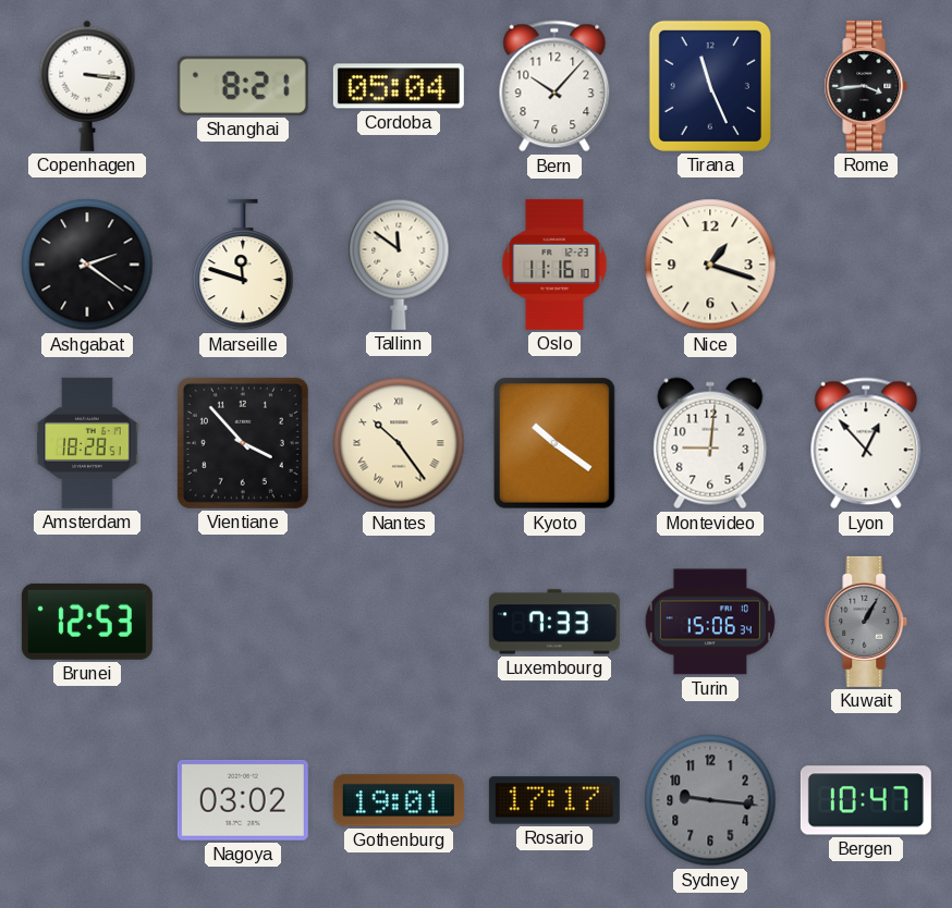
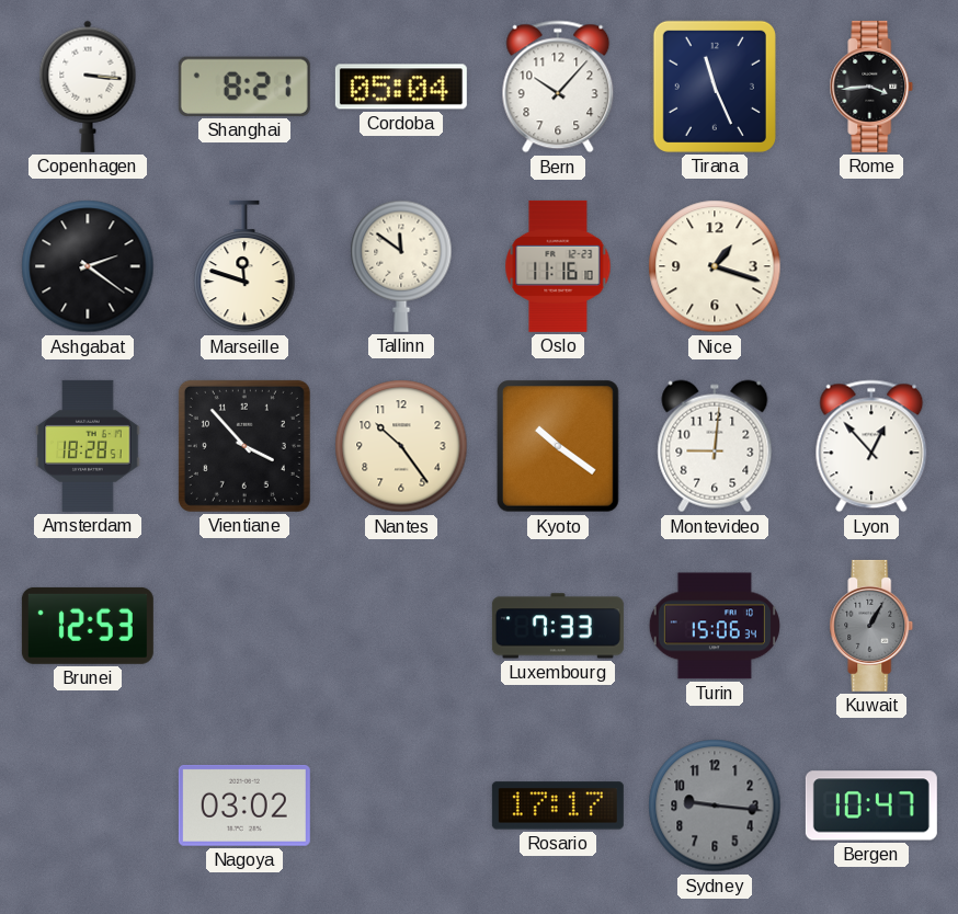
Nantes numerals: Roman -> Arabic (401, 446)
Gothenburg: 19:01 -> none (399, 800)
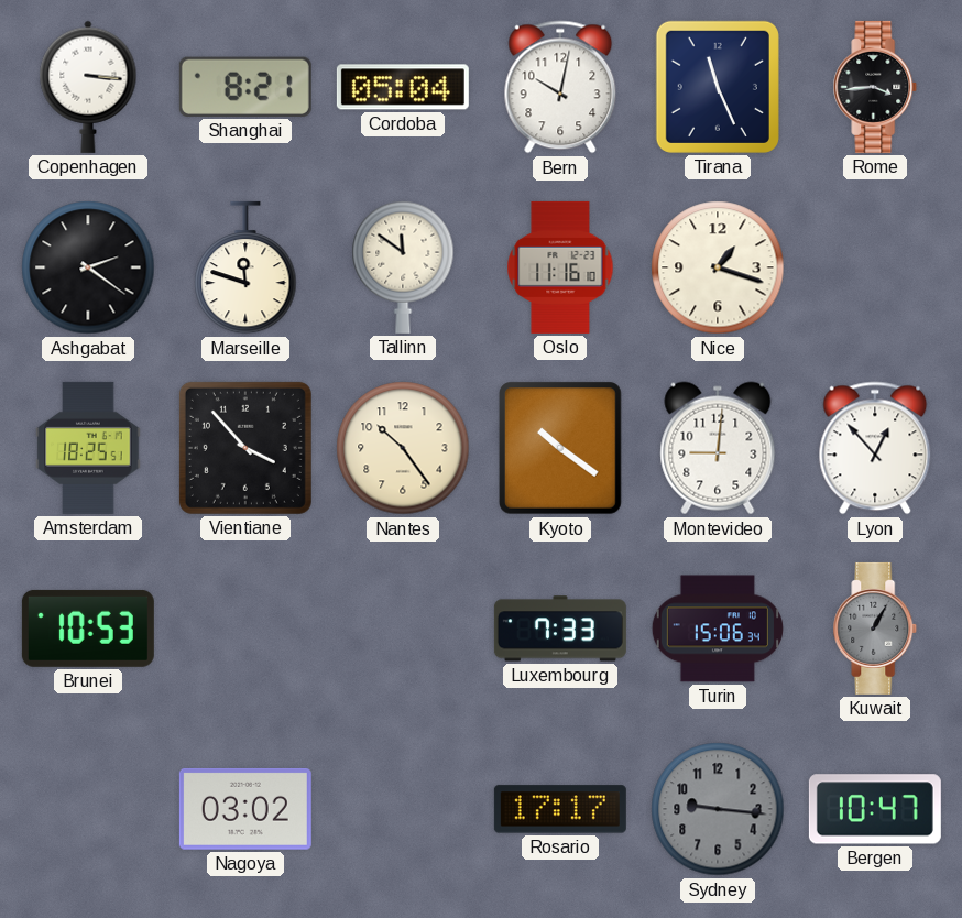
Bern: 10:07 -> 10:02 (560, 87)
Amsterdam: 18:28 -> 18:25 (88, 448)
Brunei: 12:53 -> 10:53 (88, 629)
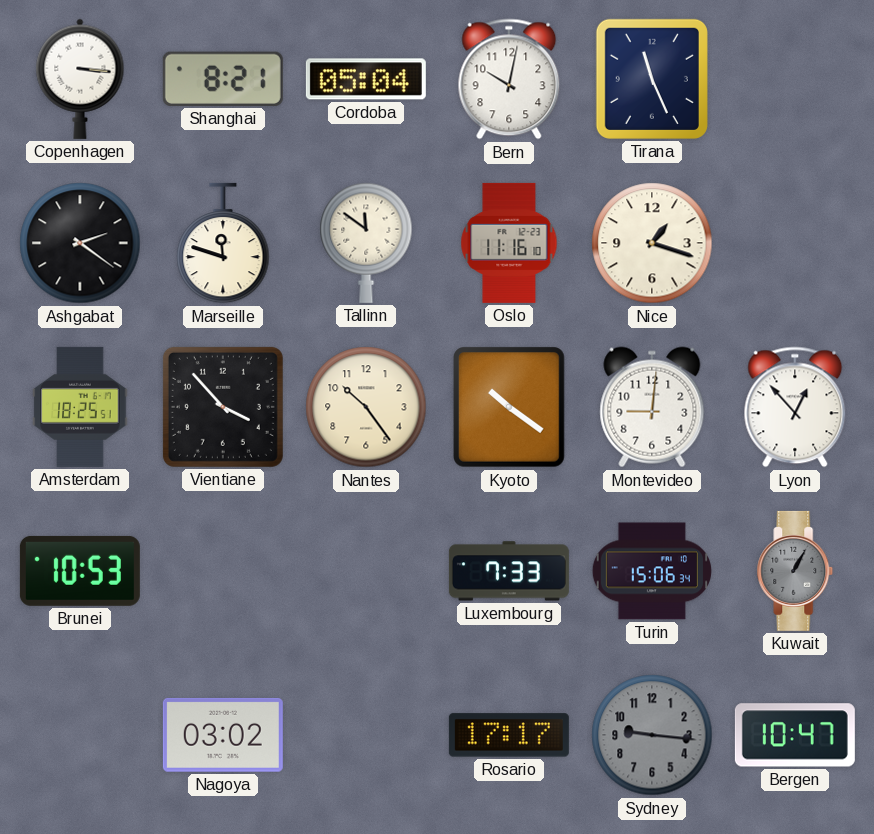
Rome: 3:44 -> none (875, 87)
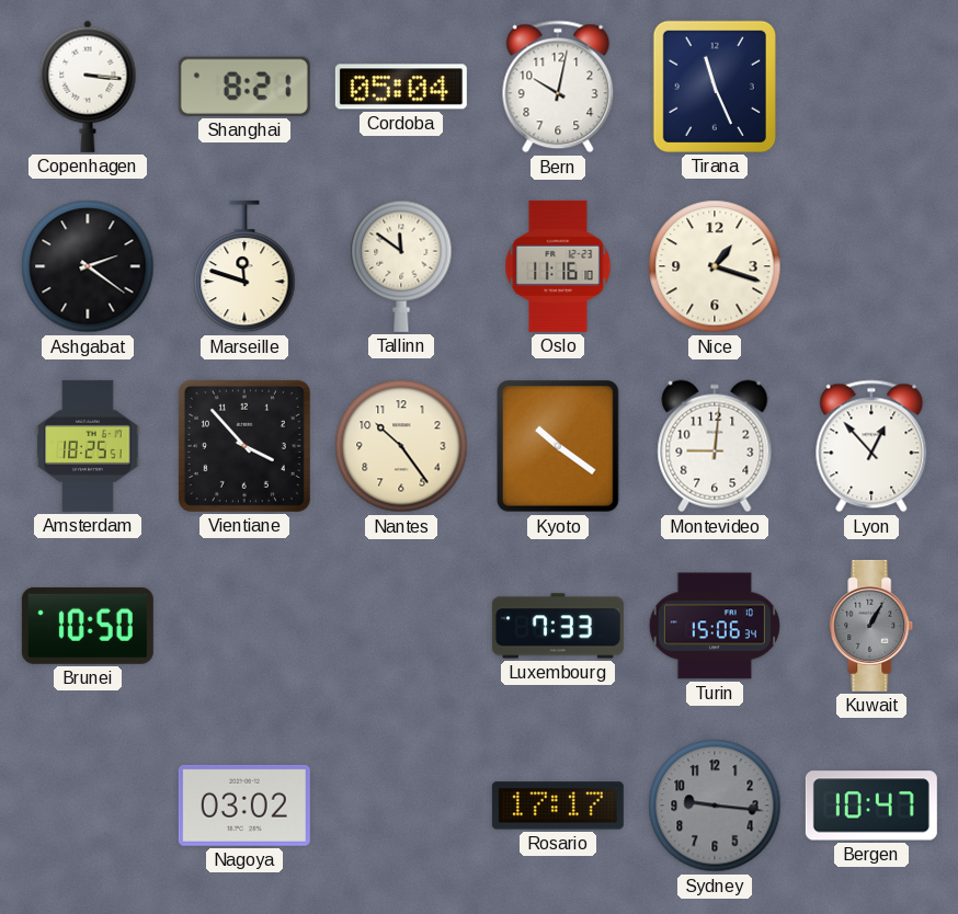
Brunei: 10:53 -> 10:50 (88, 626)
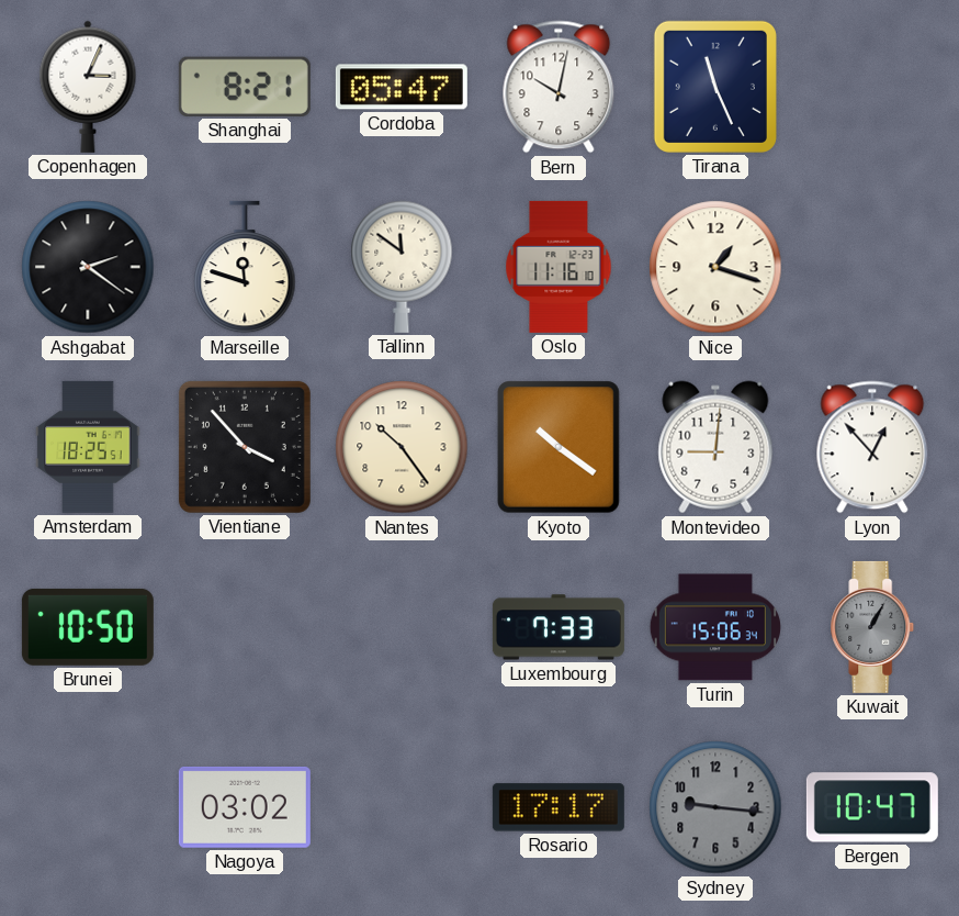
Copenhagen: 3:16 -> 3:04 (88, 87)
Cordoba: 05:04 -> 05:47 (402, 87)
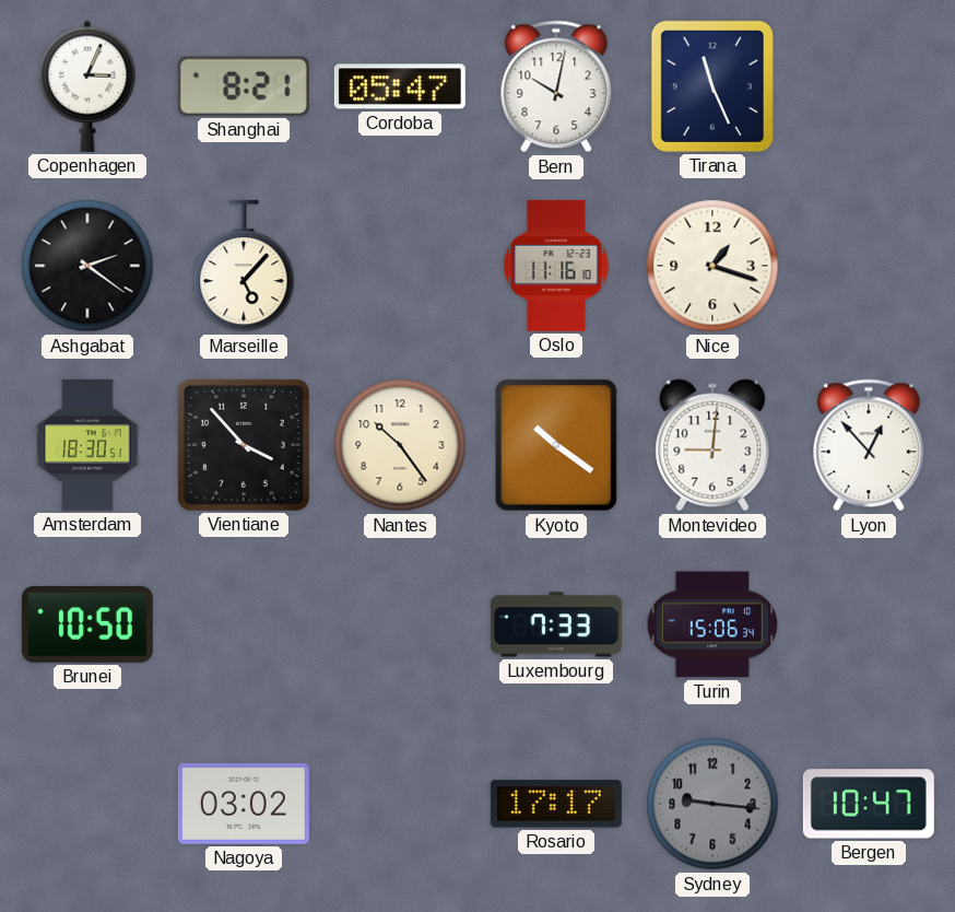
Marseille: 11:48 -> 5:07 (244, 266)
Tallinn: 11:51 -> none (402, 267)
Amsterdam: 18:25 -> 18:30 (87, 445)
Kuwait: 1:05 -> none (872, 627)
